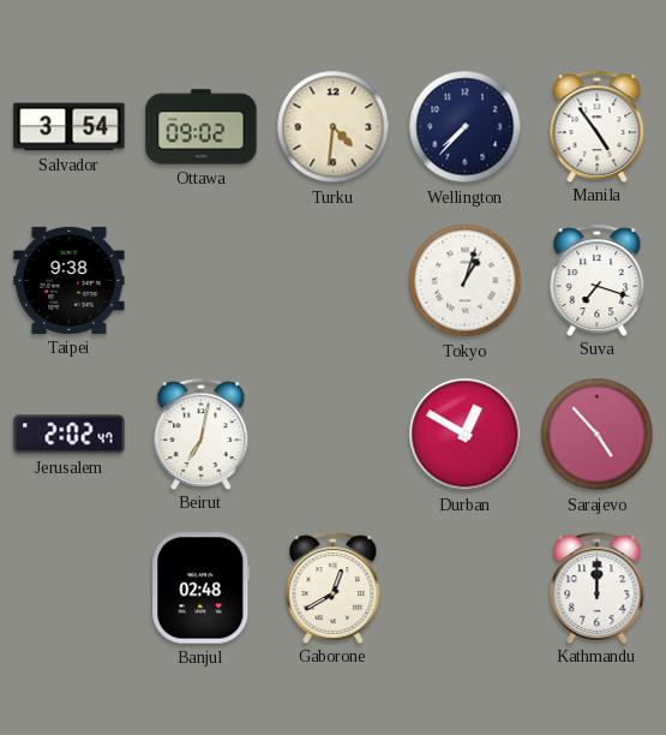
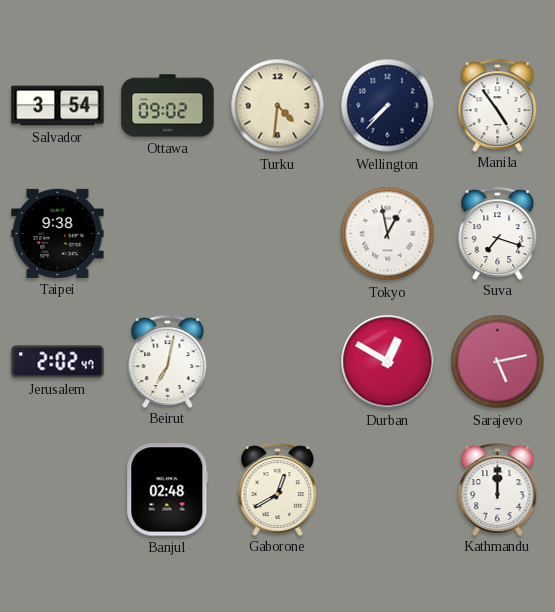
Tokyo: 1:03 -> 12:58 (388, 234)
Sarajevo: 4:53 -> 5:13 (498, 362)
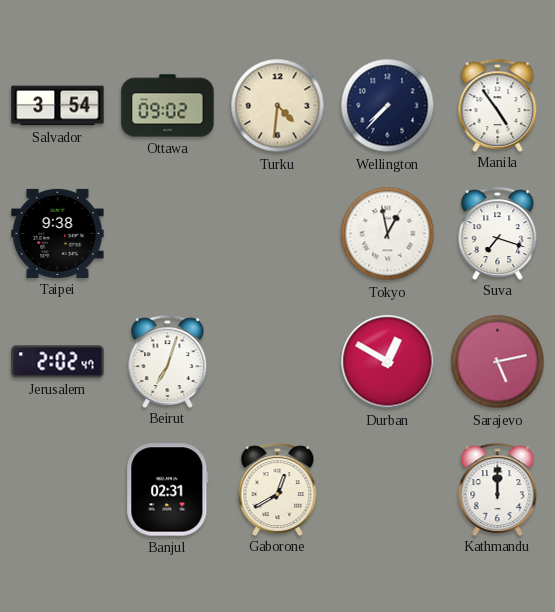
Beirut: 7:02 -> 7:03 (168, 361)
Banjul: 02:48 -> 02:31 (168, 490)
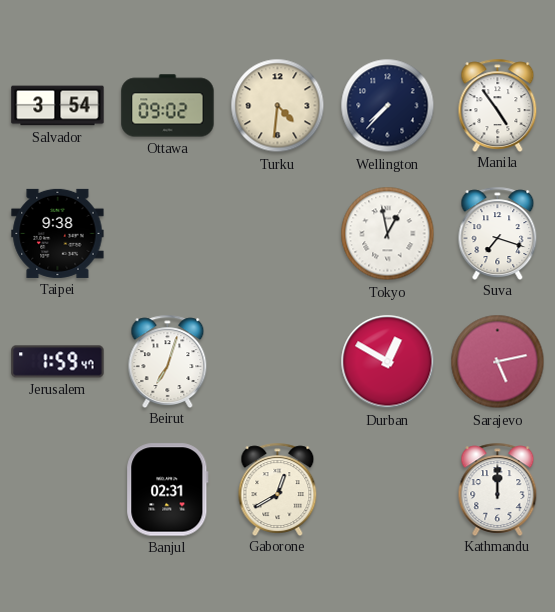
Jerusalem: 2:02 -> 1:59 (58, 362)
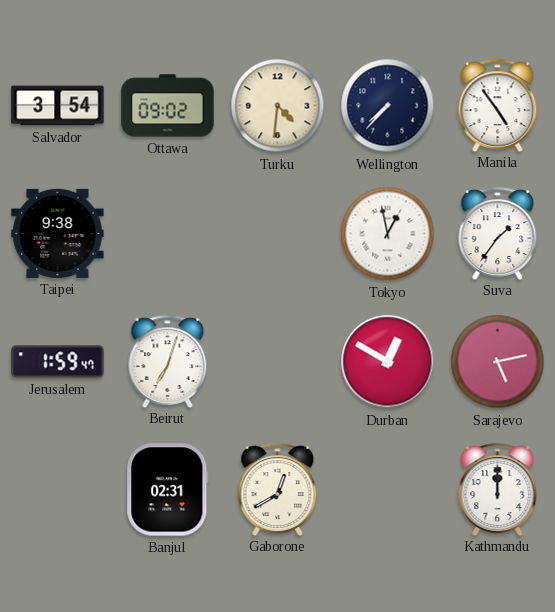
Suva: 7:18 -> 1:36 (498, 233)
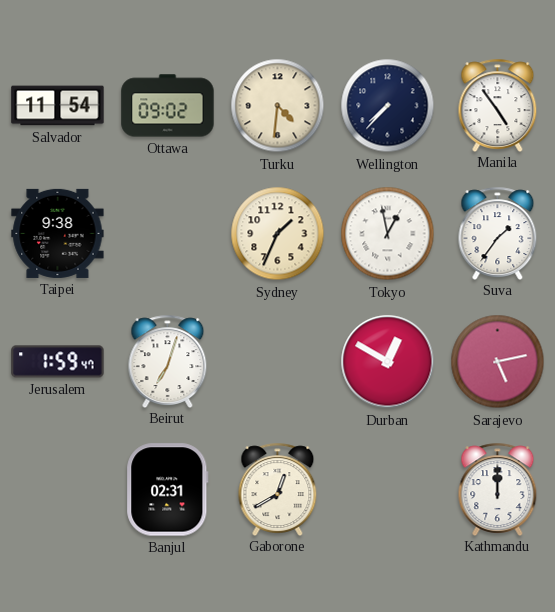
Salvador: 3:54 -> 11:54 (58, 106)
Sydney: none -> 1:34 (278, 234)
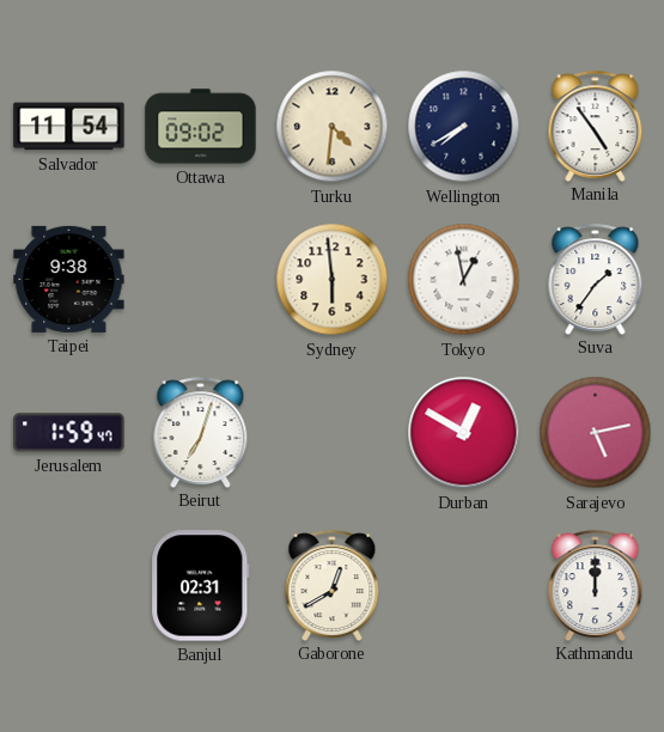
Wellington: 7:37 -> 7:40 (464, 127)
Sydney: 1:34 -> 5:59 (333, 280)
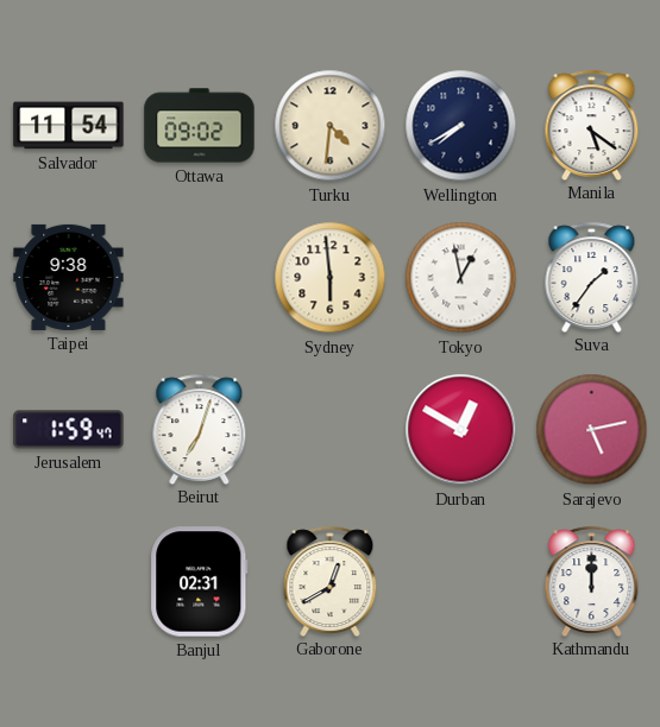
Manila: 4:54 -> 5:21 (592, 125)
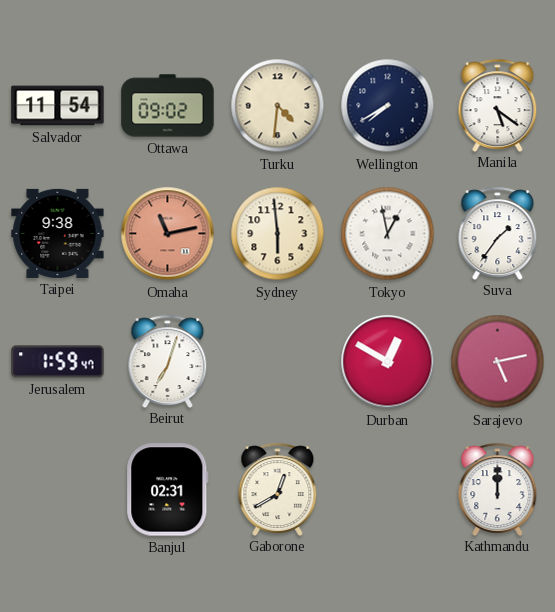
Omaha: none -> 11:13 (168, 234)
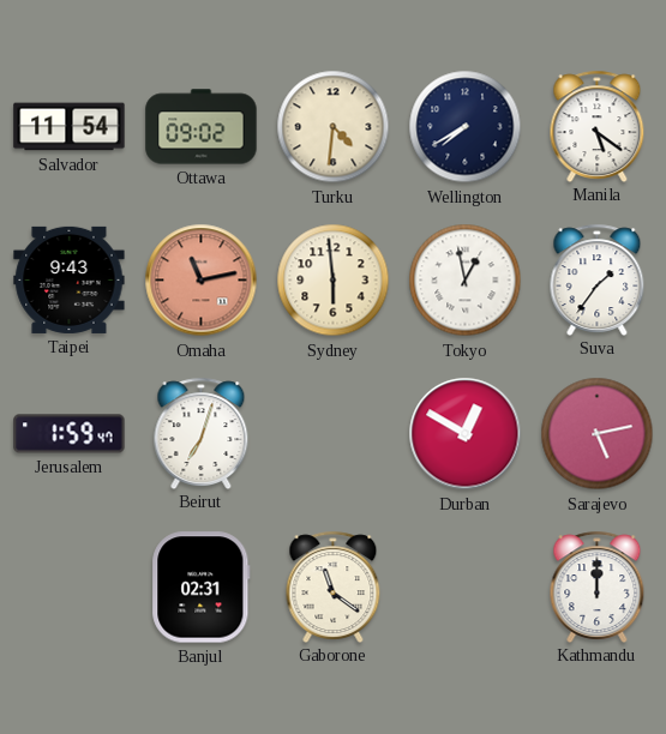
Taipei: 9:38 -> 9:43 (70, 279)
Gaborone: 12:40 -> 11:21 (334, 586)
